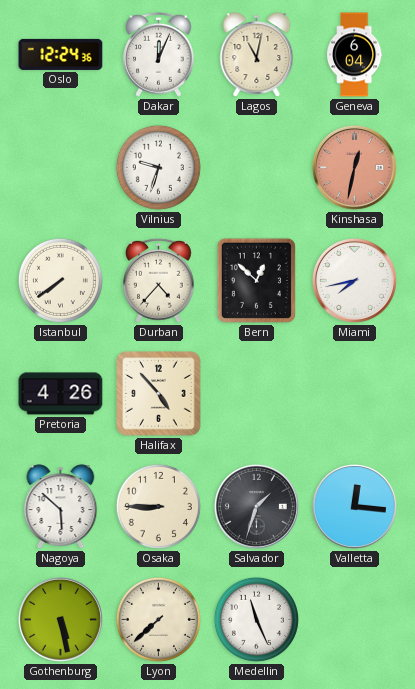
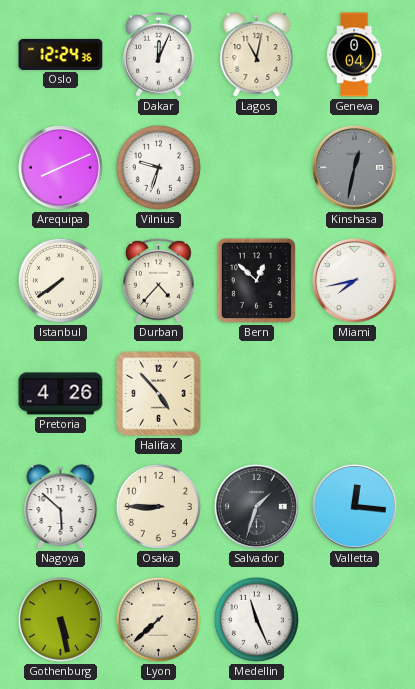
Geneva: 6:04 -> 0:04 (354, 55)
Arequipa: none -> 8:11 (60, 167)
Kinshasa dial: salmon -> grey (354, 167)
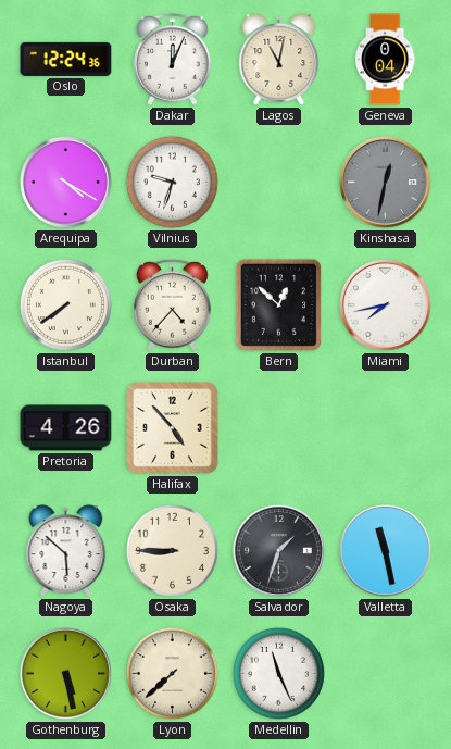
Arequipa: 8:11 -> 4:20 (65, 182)
Valletta: 12:16 -> 11:28 (385, 550)
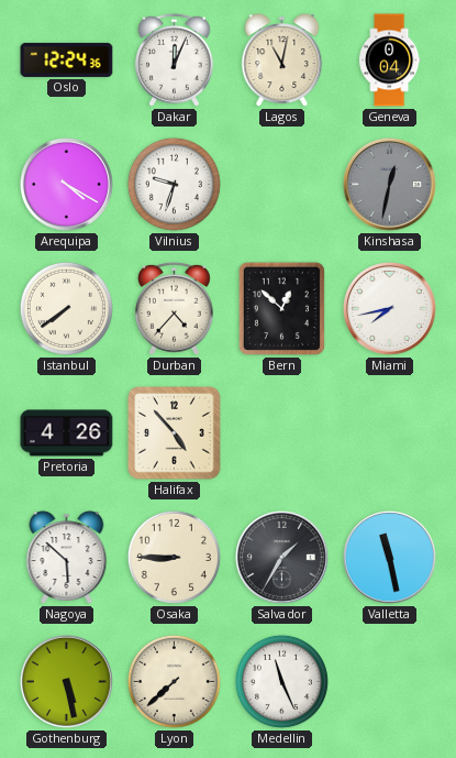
Salvador: 1:33 -> 1:35 (281, 557)
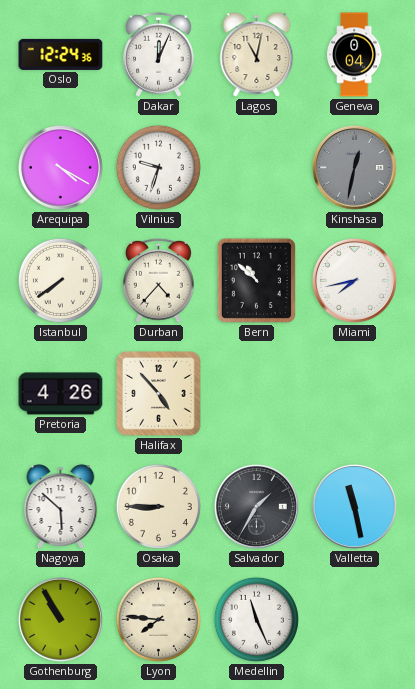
Bern: 12:52 -> 10:52 (256, 280)
Gothenburg: 5:28 -> 10:55 (60, 619)
Lyon: 7:38 -> 7:46 (158, 619)
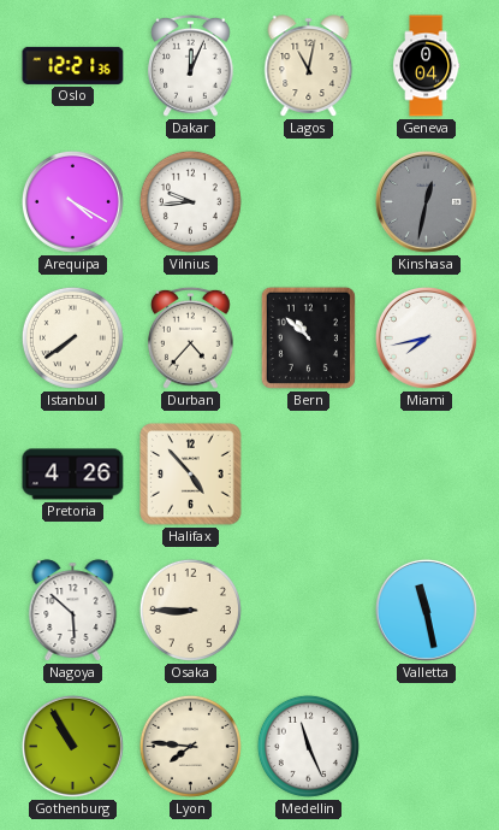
Oslo: 12:24 -> 12:21 (73, 65)
Vilnius: 9:33 -> 9:44 (190, 201)
Salvador: 1:35 -> none (256, 506)
